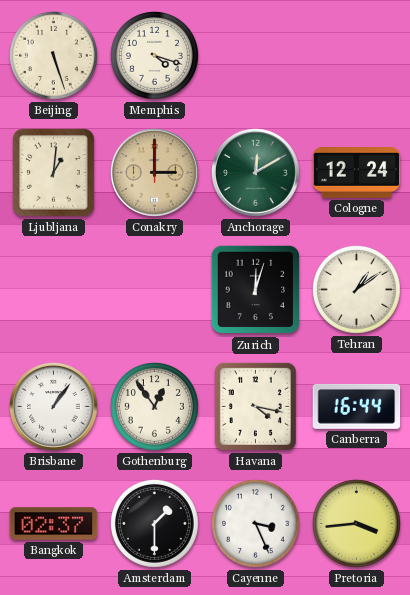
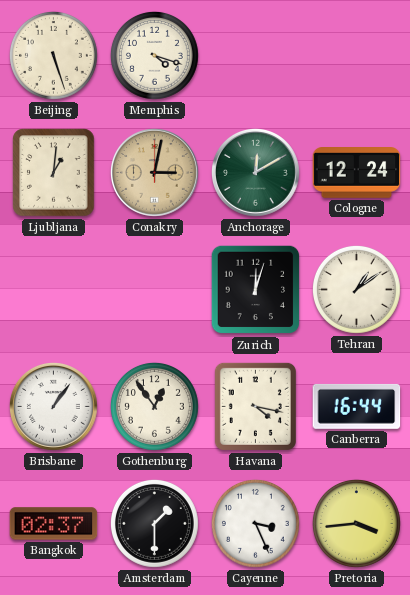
Conakry: 3:00 -> 3:02 (154, 172)
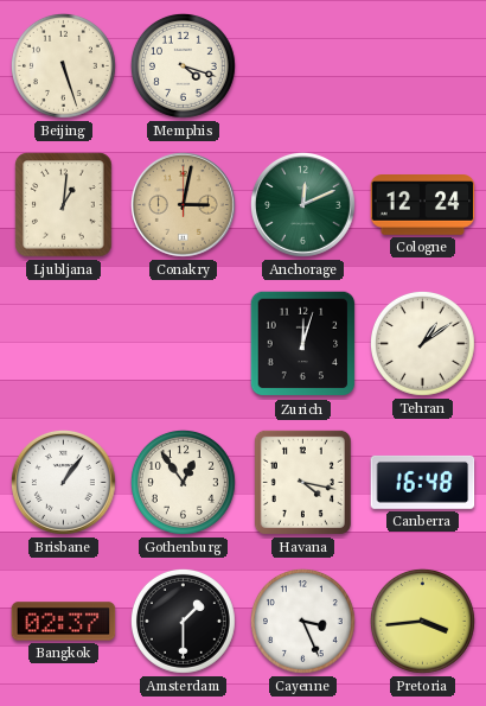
Anchorage: 12:10 -> 12:11 (302, 204)
Canberra: 16:44 -> 16:48 (423, 482)
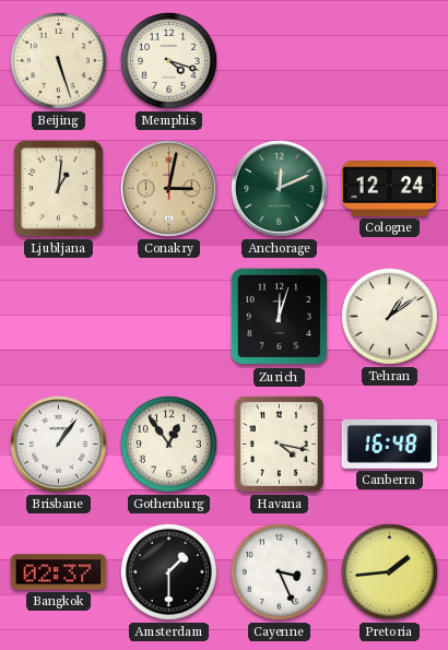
Pretoria: 3:44 -> 1:44 (389, 571)
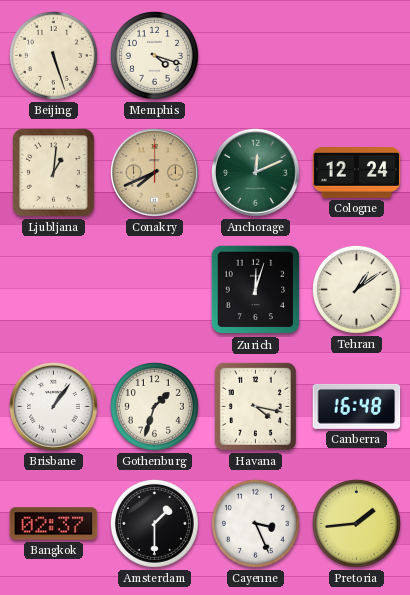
Conakry: 3:02 -> 7:41 (154, 172)
Gothenburg: 12:54 -> 1:33 (154, 406)
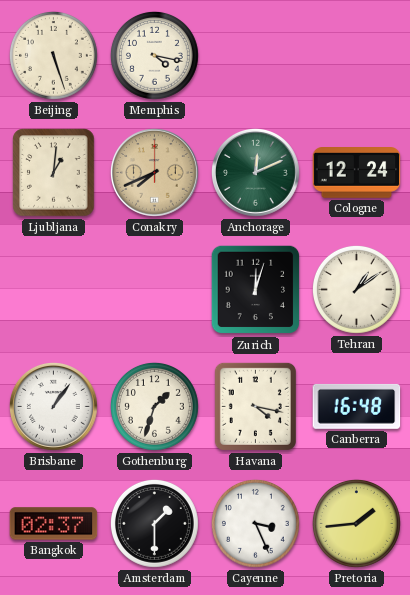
Memphis: 4:18 -> 4:17 (154, 55)
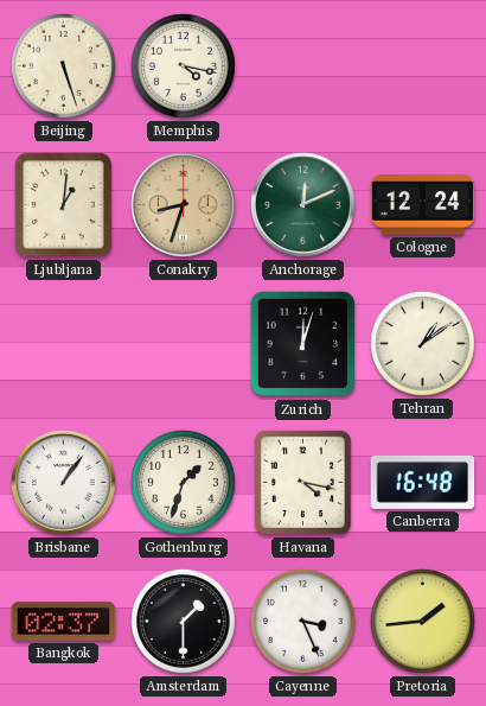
Conakry: 7:41 -> 8:33 (183, 204)
